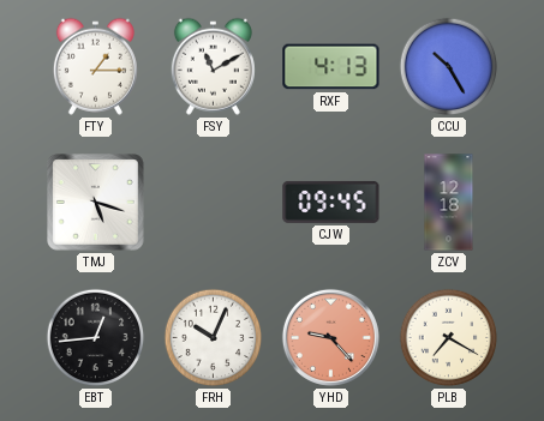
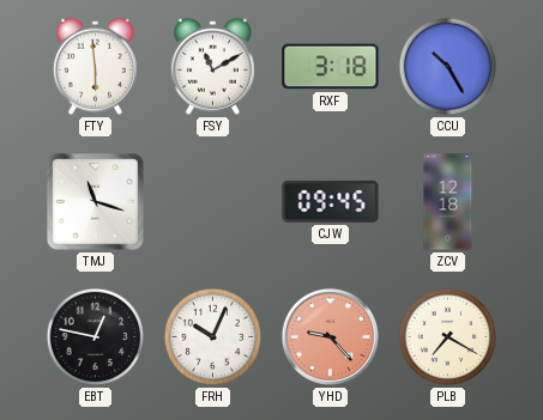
FTY: 1:15 -> 5:59 (95, 66)
RXF: 4:13 -> 3:18 (331, 67)
TMJ: 5:18 -> 11:18 (96, 202)
EBT: 12:44 -> 12:47 (96, 337)
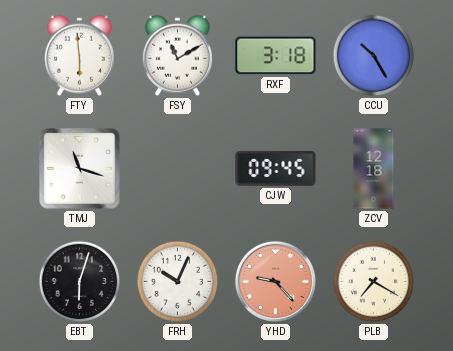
EBT: 12:47 -> 6:03 (80, 282)
